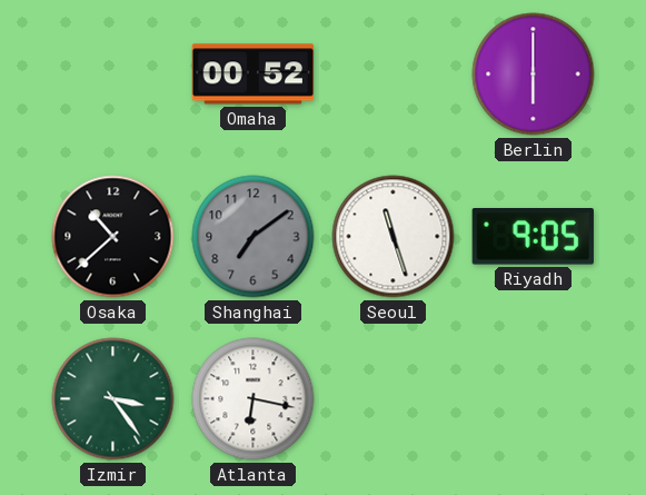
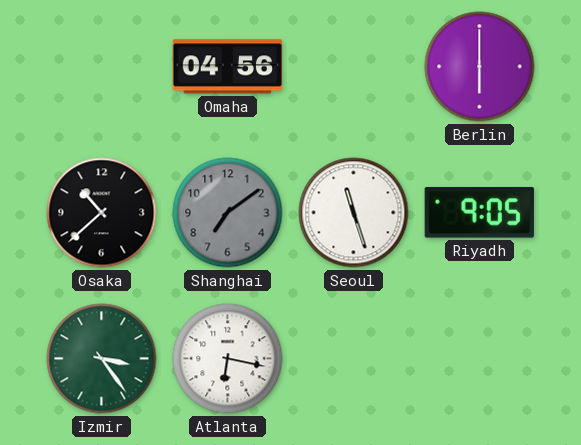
Omaha: 00:52 -> 04:56 (228, 67)
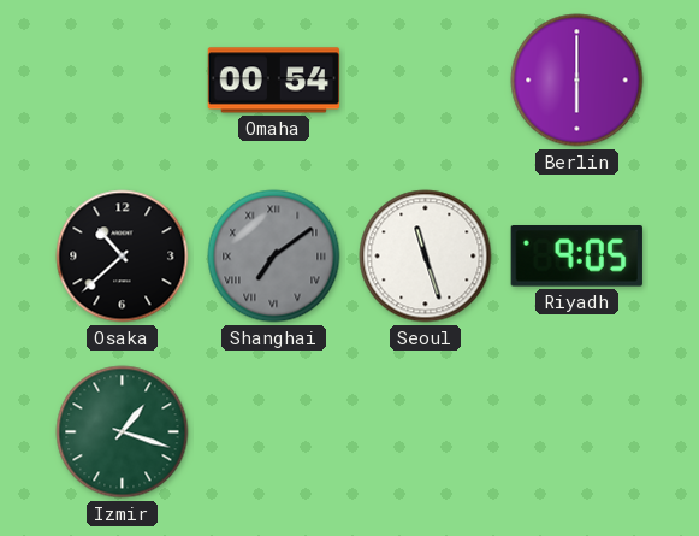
Omaha: 04:56 -> 00:54 (274, 81)
Shanghai numerals: Arabic -> Roman (274, 257)
Izmir: 3:24 -> 1:18 (123, 432)
Atlanta: 6:17 -> none (228, 359)
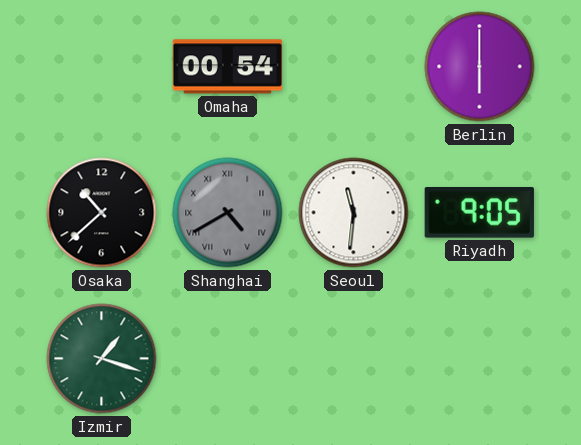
Shanghai: 7:09 -> 4:40 (228, 213)
Seoul: 11:27 -> 11:31 (354, 213)
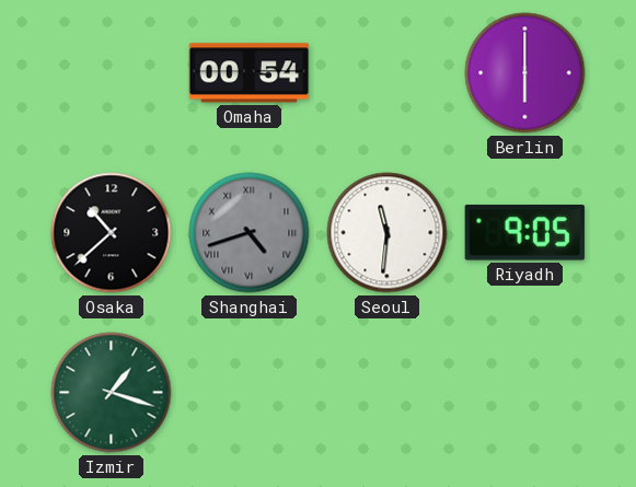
Shanghai: 4:40 -> 4:42 (250, 233)
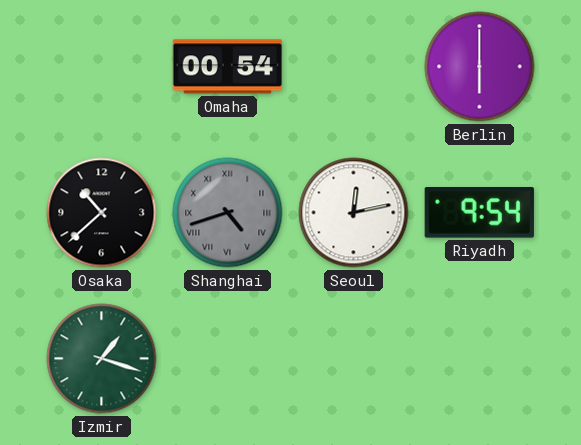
Seoul: 11:31 -> 12:13 (354, 213)
Riyadh: 9:05 -> 9:54 (479, 213)
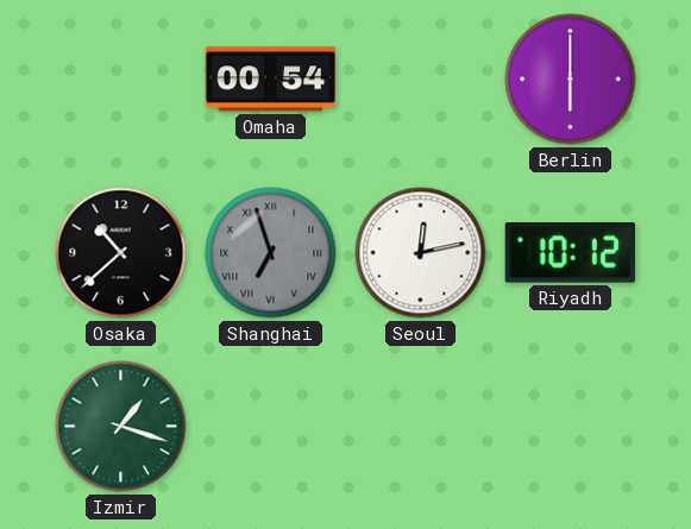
Shanghai: 4:42 -> 6:57 (271, 253)
Riyadh: 9:54 -> 10:12 (570, 253)
